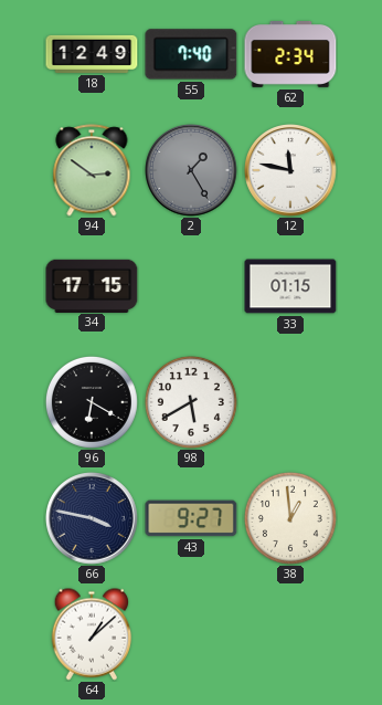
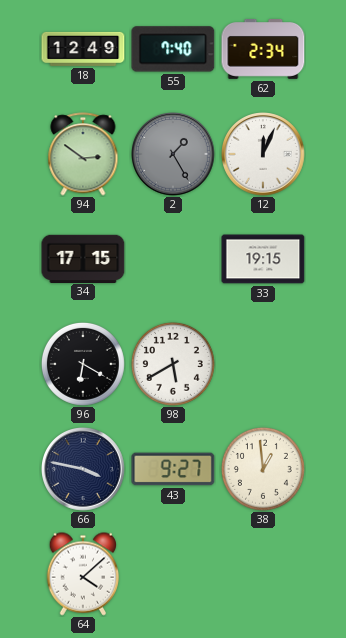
12: 11:47 -> 12:04 (263, 154)
33: 01:15 -> 19:15 (263, 259)
64: 1:08 -> 4:08 (83, 574)
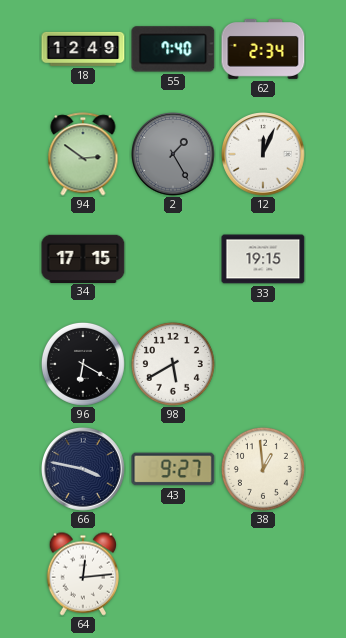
64: 4:08 -> 12:14 (83, 574)
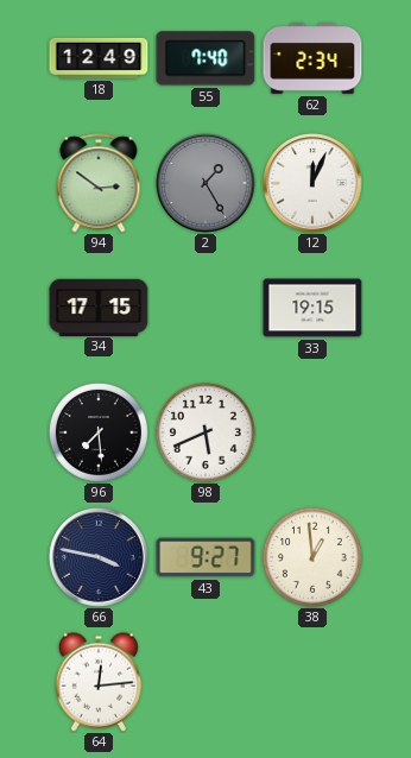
96: 6:20 -> 7:29 (99, 432)
98: 5:40 -> 5:41 (205, 432)
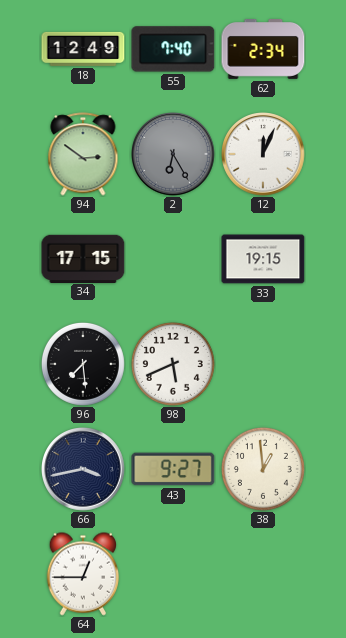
2: 1:25 -> 6:25 (173, 154)
66: 3:47 -> 3:43 (83, 469)
64: 12:14 -> 12:45 (83, 574)
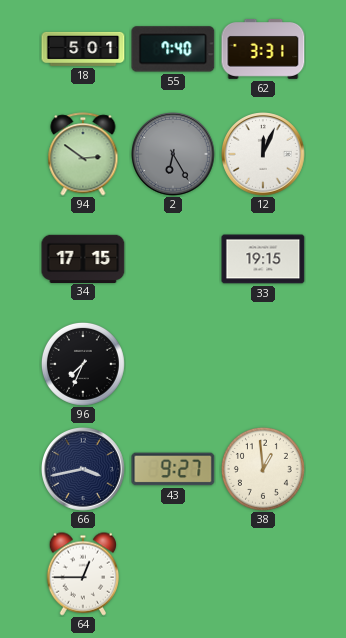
18: 12:49 -> 5:01 (83, 49)
62: 2:34 -> 3:31 (263, 50)
96: 7:29 -> 7:34 (83, 364)
98: 5:41 -> none (173, 364)
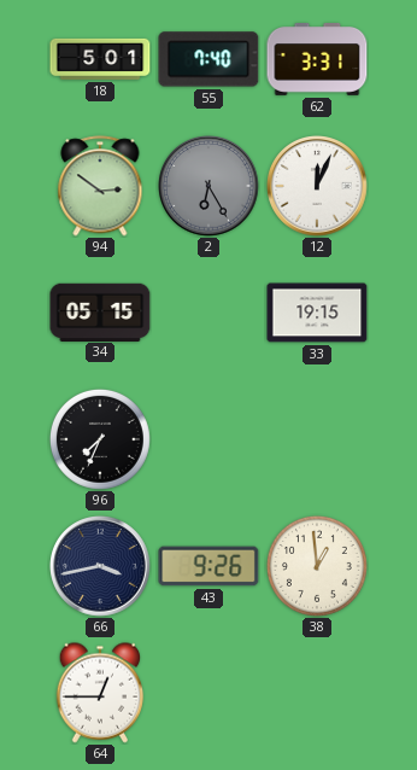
34: 17:15 -> 05:15 (100, 311)
43: 9:27 -> 9:26 (208, 566)
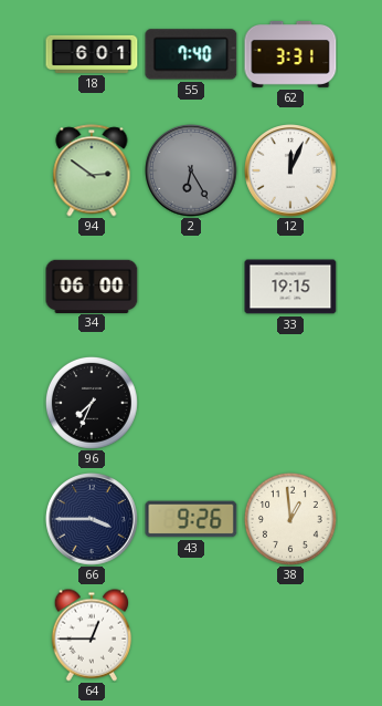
18: 5:01 -> 6:01 (92, 54)
34: 05:15 -> 06:00 (92, 285)
66: 3:43 -> 3:45 (92, 519)
